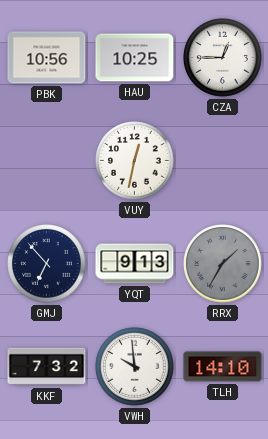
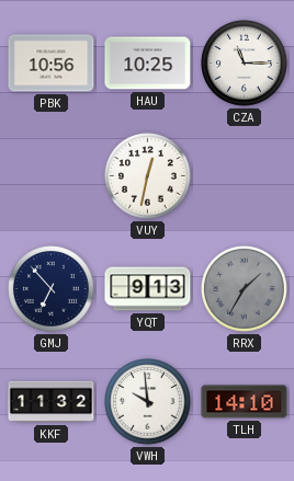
CZA: 12:45 -> 11:15 (245, 64)
KKF: 7:32 -> 11:32 (52, 402)
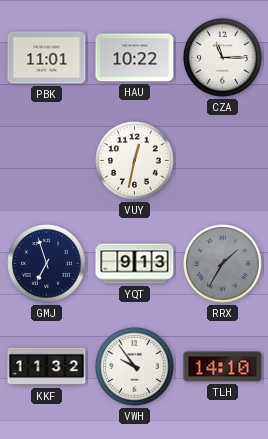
PBK: 10:56 -> 11:01 (47, 58)
HAU: 10:25 -> 10:22 (135, 58)
GMJ: 6:53 -> 6:57 (47, 264)
VWH: 9:59 -> 9:54 (135, 367)
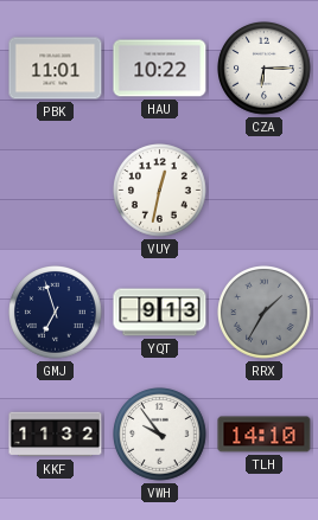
CZA: 11:15 -> 6:15 (265, 69)
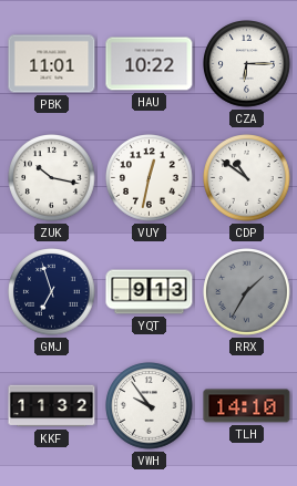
ZUK: none -> 10:17 (52, 178)
CDP: none -> 10:51 (247, 178)
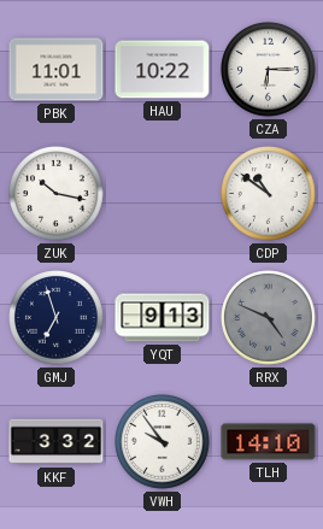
VUY: 12:32 -> none (150, 178)
RRX: 1:35 -> 4:49 (269, 318)
KKF: 11:32 -> 3:32 (57, 442)
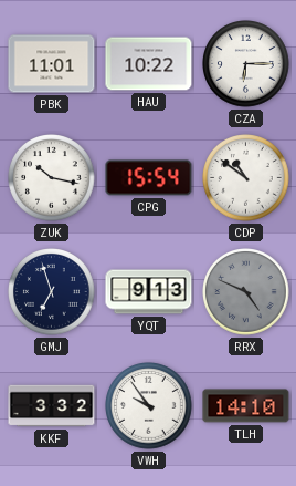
CPG: none -> 15:54 (149, 178)
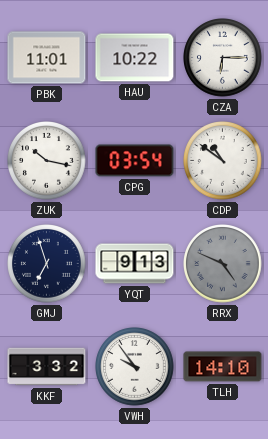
CPG: 15:54 -> 03:54 (135, 161)
